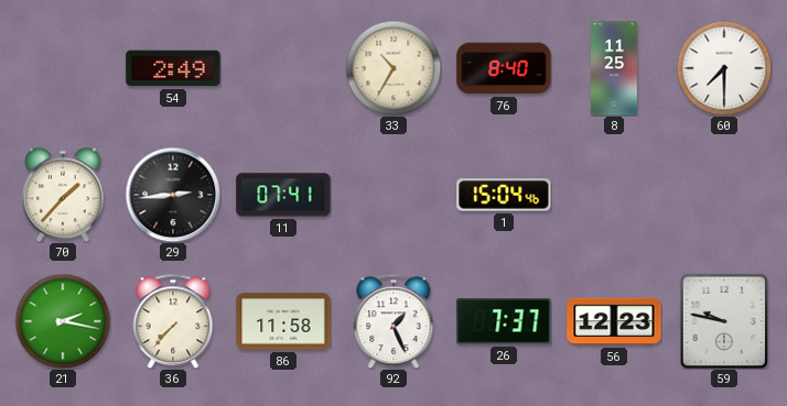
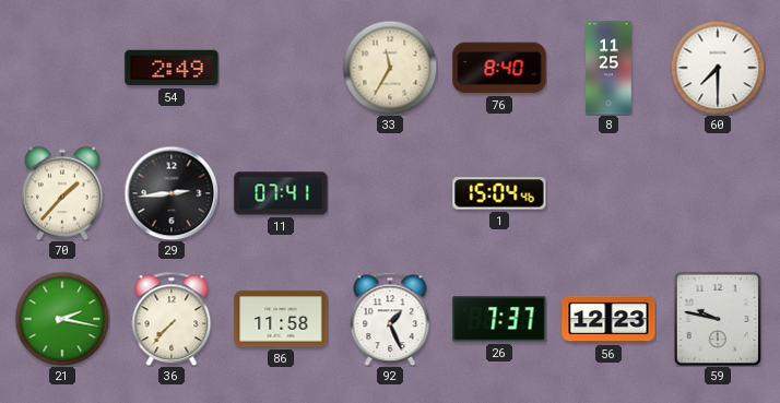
33: 10:35 -> 11:35 (390, 68)
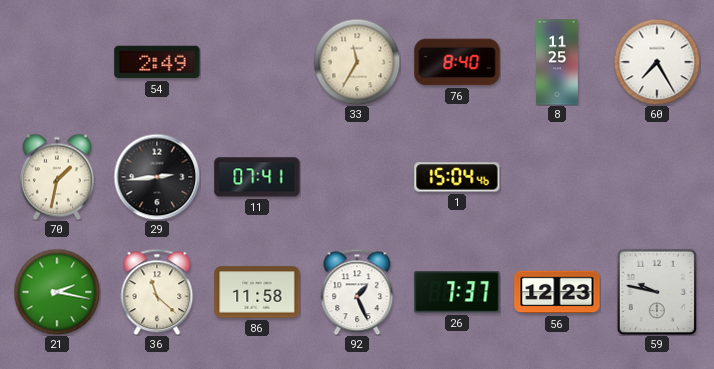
60: 7:30 -> 7:25 (657, 62)
70: 1:37 -> 1:32 (57, 177)
36: 7:37 -> 11:22 (157, 292)
